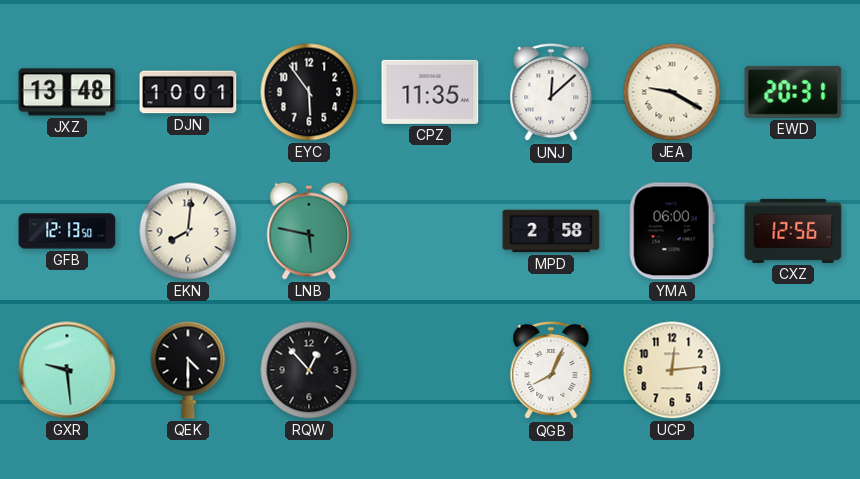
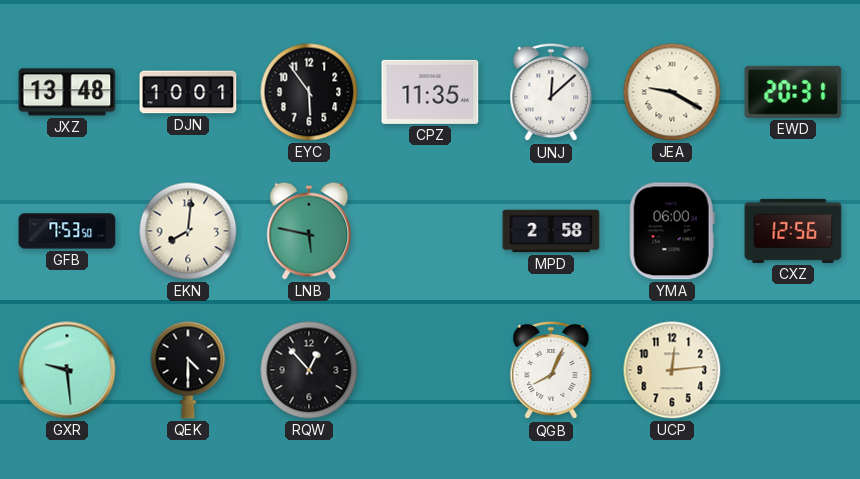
GFB: 12:13 -> 7:53 (67, 231)
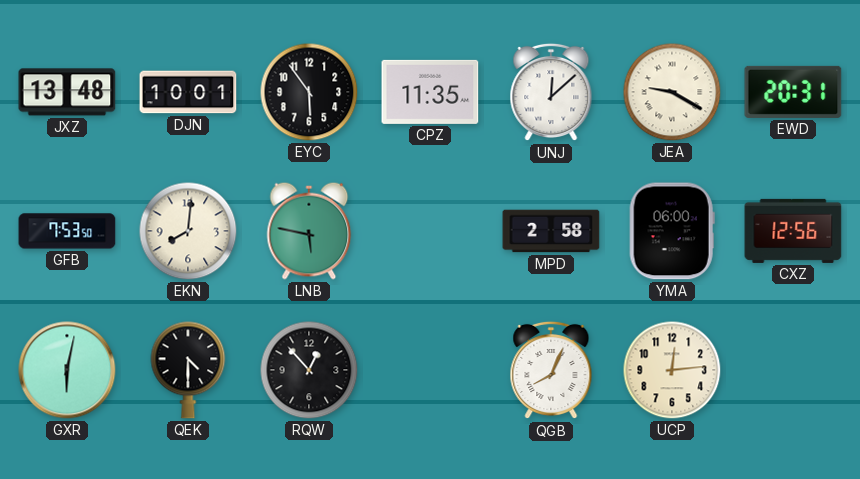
GXR: 9:29 -> 6:02 (67, 370)
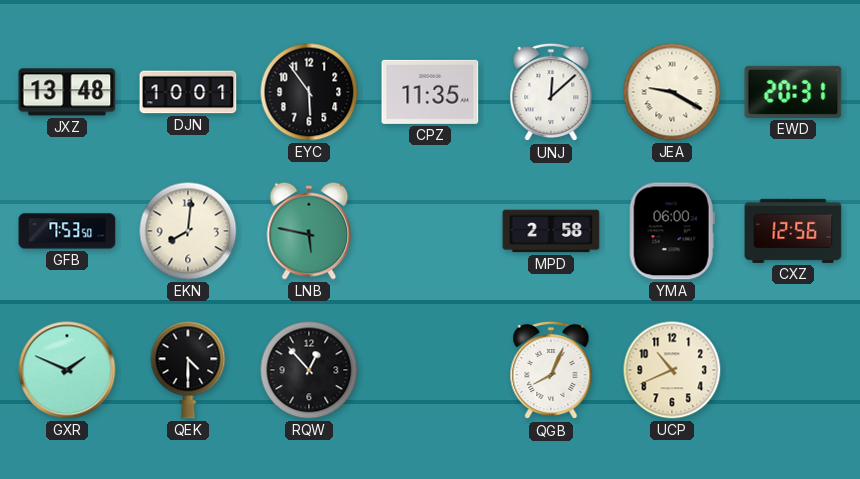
GXR: 6:02 -> 1:49 (67, 370)
UCP: 12:14 -> 10:41 (672, 370)
